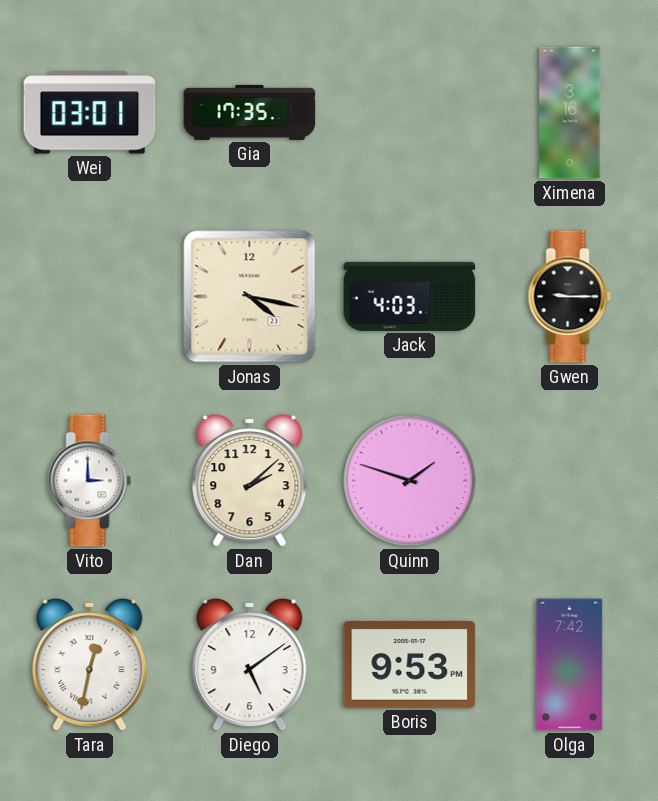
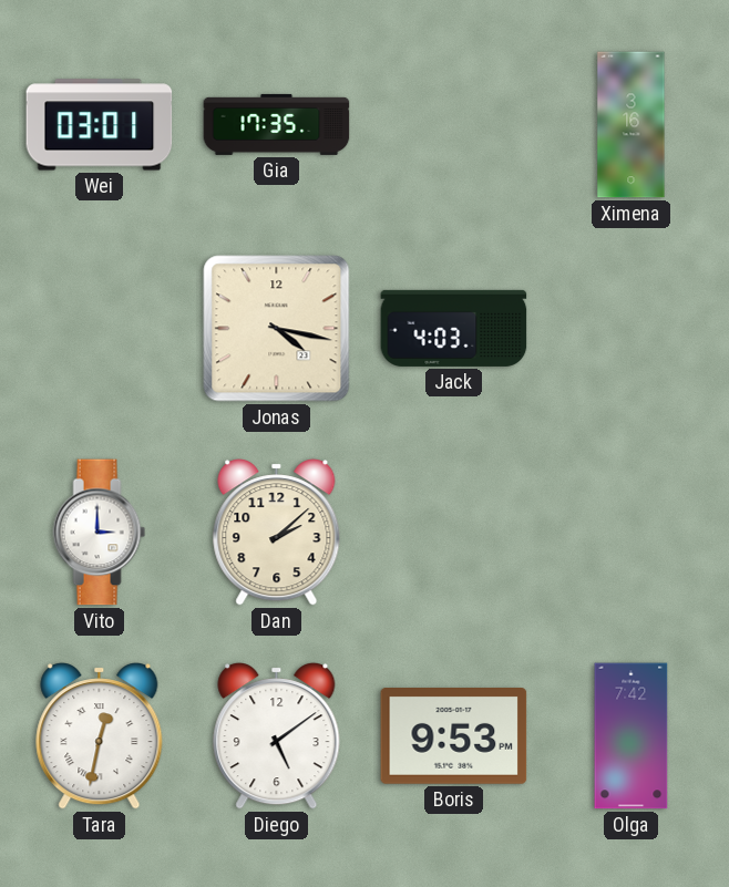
Gwen: 9:15 -> none (570, 297)
Quinn: 1:48 -> none (410, 481)
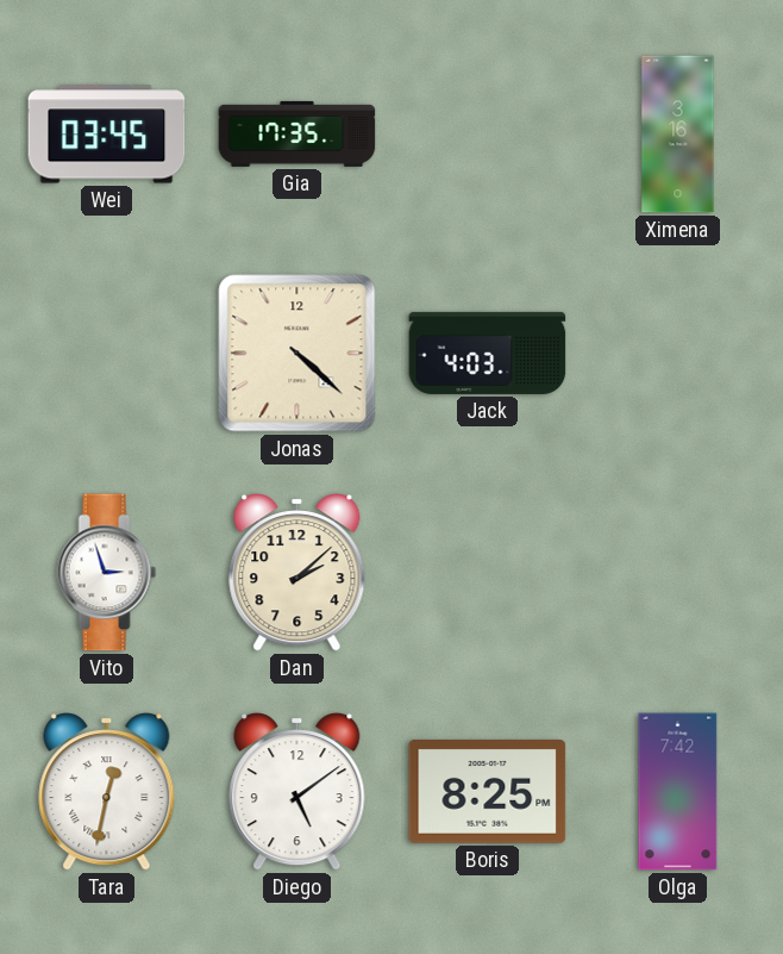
Wei: 03:01 -> 03:45 (107, 135)
Jonas: 4:17 -> 4:22 (297, 354)
Vito: 3:00 -> 2:57 (107, 573)
Boris: 9:53 -> 8:25 (488, 792)
